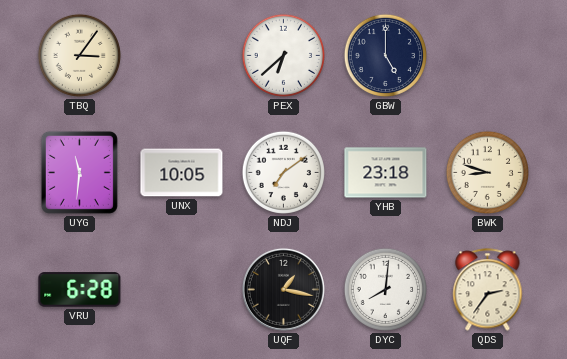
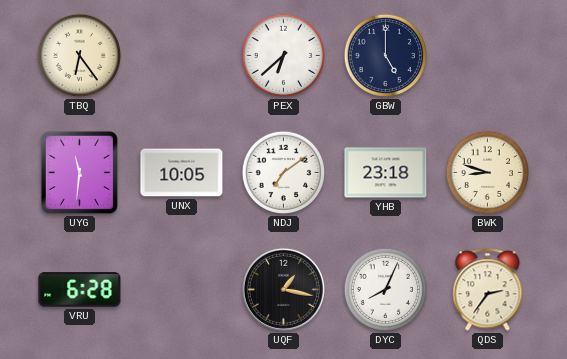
TBQ: 3:06 -> 6:24 (79, 55)
DYC: 8:01 -> 8:04 (385, 289)
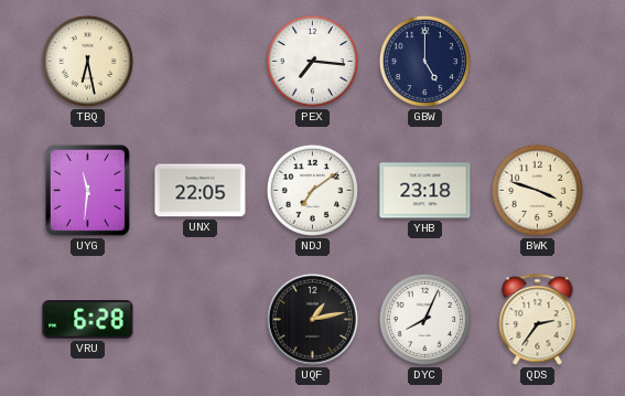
TBQ: 6:24 -> 6:28 (87, 61)
PEX: 6:38 -> 7:16 (312, 61)
UNX: 10:05 -> 22:05 (201, 191)
BWK: 8:48 -> 3:48 (537, 190)
UQF: 1:17 -> 1:13 (312, 319)
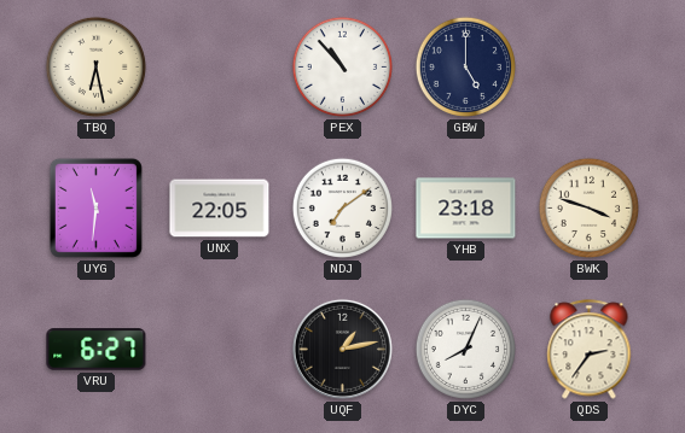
PEX: 7:16 -> 10:53 (342, 66)
VRU: 6:28 -> 6:27 (97, 350)
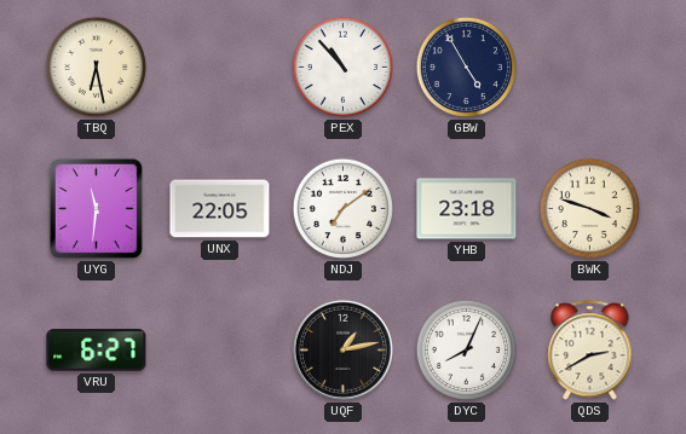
GBW: 5:00 -> 4:55 (466, 66)
QDS: 2:36 -> 2:40 (590, 351)
